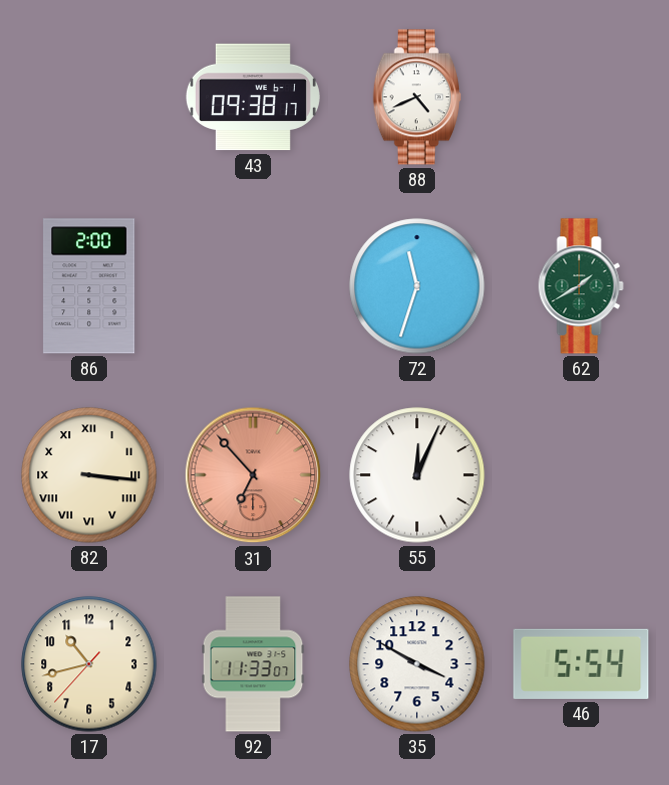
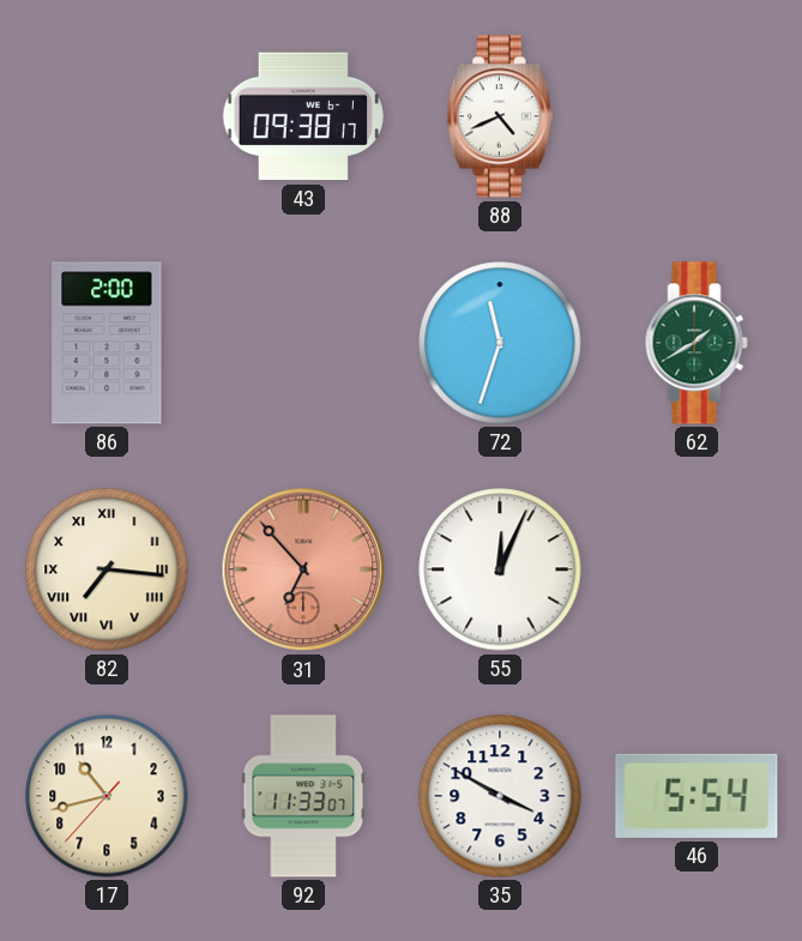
82: 3:16 -> 7:16 (107, 569)
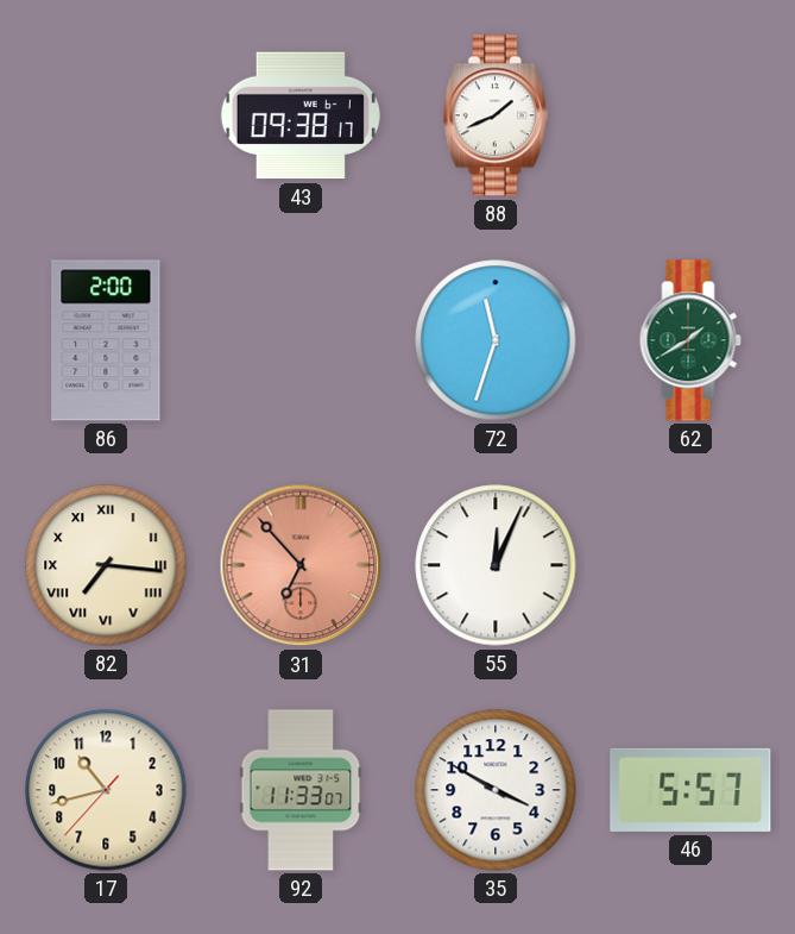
88: 4:41 -> 1:41 (496, 115)
46: 5:54 -> 5:57 (690, 790)
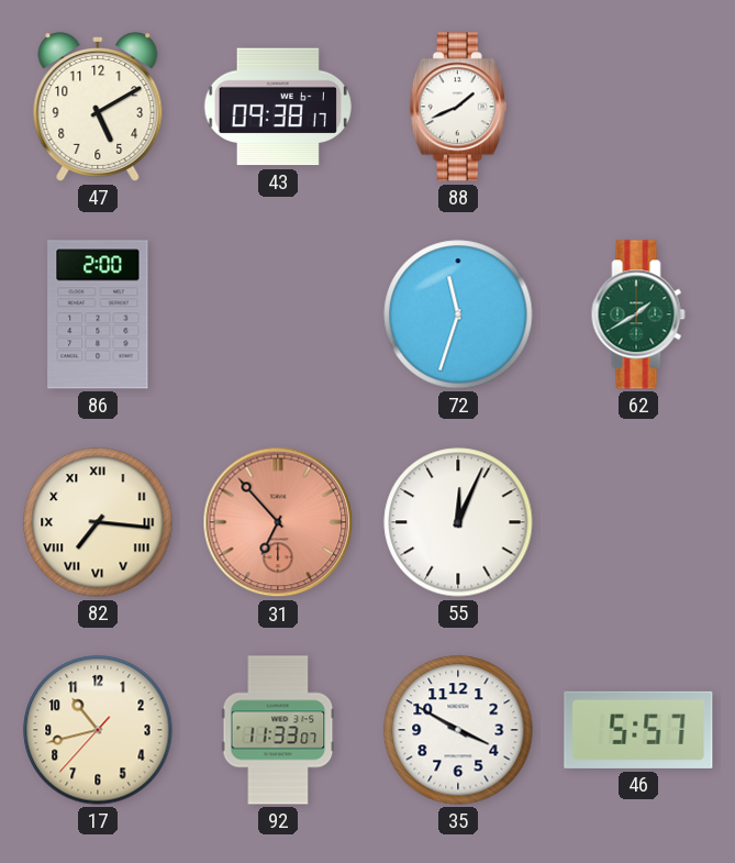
47: none -> 5:10 (98, 108)
